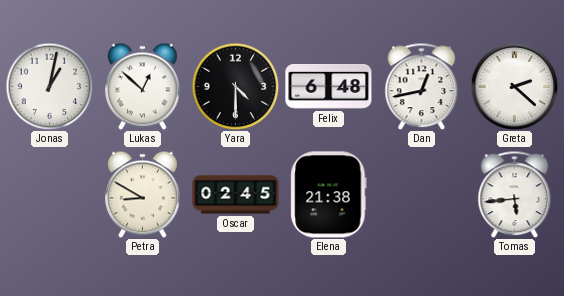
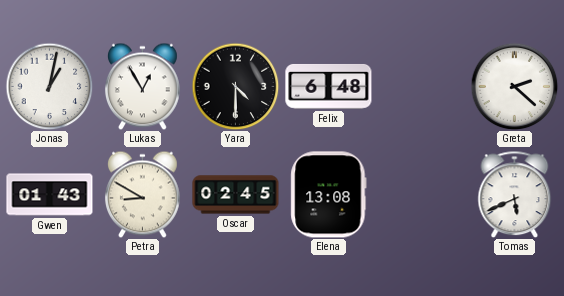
Lukas: 12:52 -> 12:55 (142, 86)
Dan: 12:43 -> none (422, 86)
Gwen: none -> 01:43 (50, 195)
Elena: 21:38 -> 13:08 (329, 195)
Tomas: 5:44 -> 5:41 (515, 194)
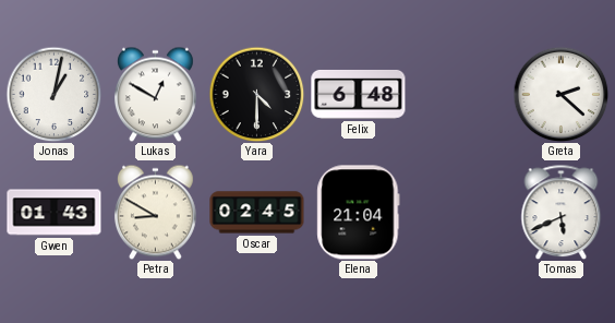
Lukas: 12:55 -> 12:50 (155, 94)
Elena: 13:08 -> 21:04 (359, 213)
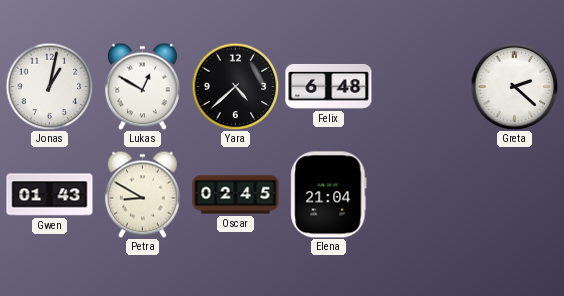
Yara: 4:30 -> 4:38 (235, 86)
Tomas: 5:41 -> none (562, 212)
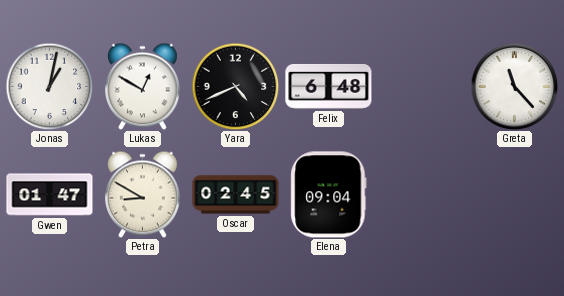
Yara: 4:38 -> 4:41 (235, 86)
Greta: 2:22 -> 11:23 (514, 86)
Gwen: 01:43 -> 01:47 (50, 195)
Elena: 21:04 -> 09:04 (329, 195)
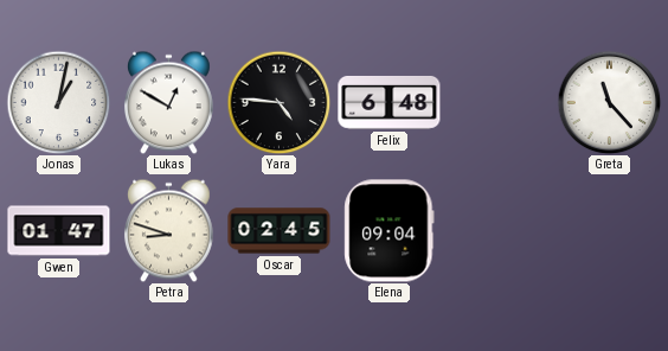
Yara: 4:41 -> 4:46 (278, 102)
Petra: 8:50 -> 8:48 (168, 230)
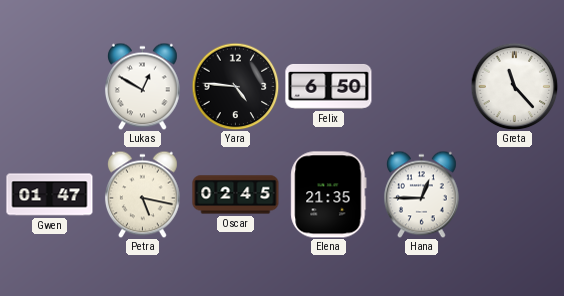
Jonas: 1:02 -> none (58, 102)
Felix: 6:48 -> 6:50 (329, 87)
Petra: 8:48 -> 5:17 (142, 194)
Elena: 09:04 -> 21:35 (329, 195)
Hana: none -> 12:45 (421, 194)
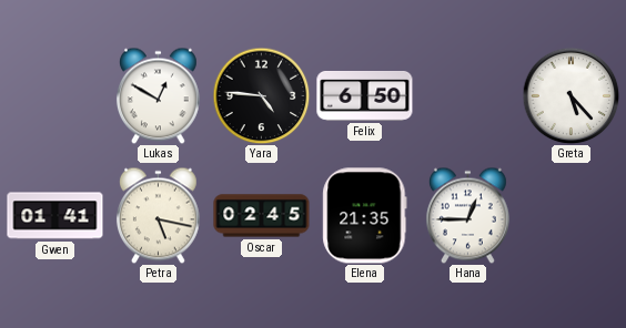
Greta: 11:23 -> 5:23 (571, 95)
Gwen: 01:47 -> 01:41 (55, 216)
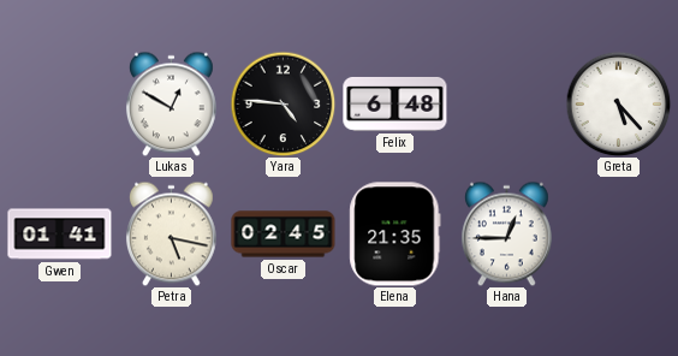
Felix: 6:50 -> 6:48 (395, 105)
